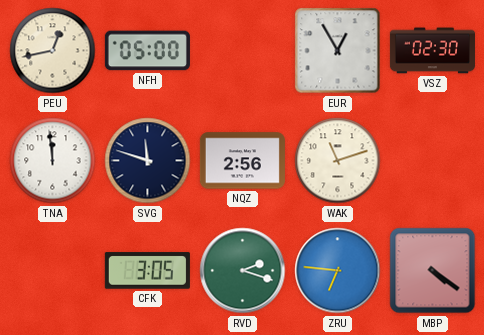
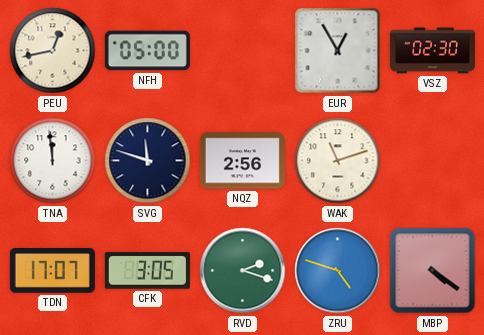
TDN: none -> 17:07 (52, 271)
ZRU: 6:46 -> 4:48 (338, 271)
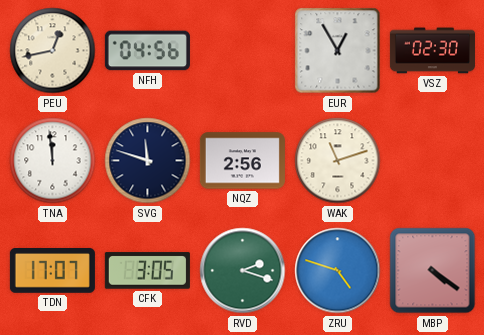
NFH: 05:00 -> 04:56 (147, 51)
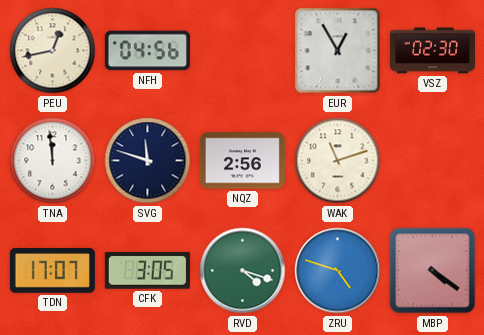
RVD: 2:18 -> 4:18 (243, 271)
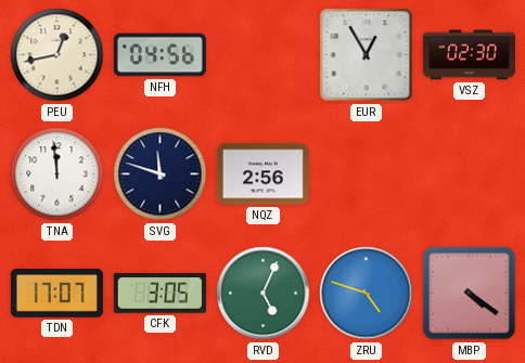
WAK: 11:12 -> none (338, 161)
RVD: 4:18 -> 5:04 (264, 294)
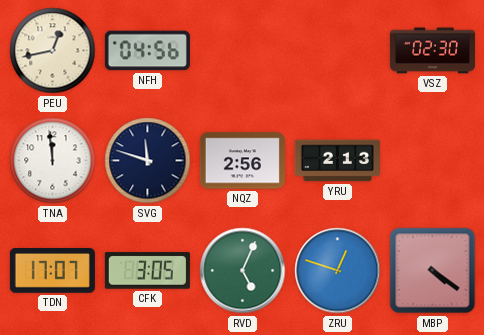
EUR: 12:55 -> none (367, 55)
YRU: none -> 2:13 (337, 161)
ZRU: 4:48 -> 12:48 (338, 271)
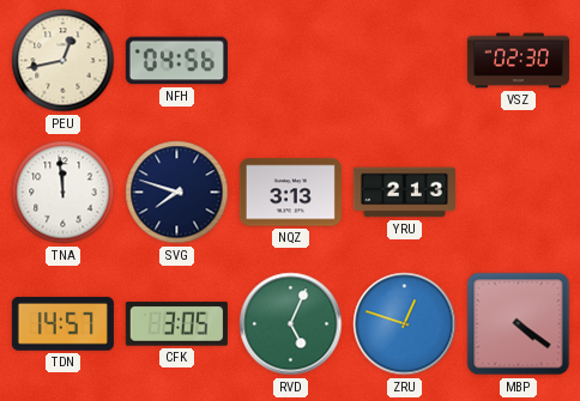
SVG: 11:48 -> 7:48 (177, 193)
NQZ: 2:56 -> 3:13 (290, 193)
TDN: 17:07 -> 14:57 (62, 324)
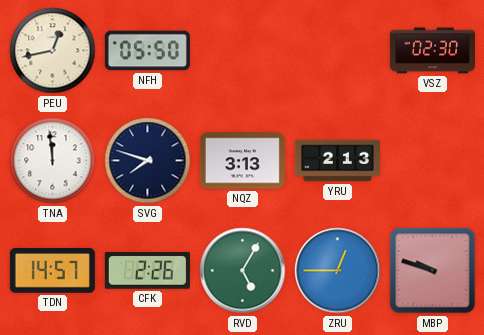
NFH: 04:56 -> 05:50 (147, 51)
CFK: 3:05 -> 2:26 (147, 271)
RVD: 5:04 -> 5:05 (243, 271)
ZRU: 12:48 -> 12:45 (338, 271)
MBP: 4:21 -> 9:48 (433, 271)
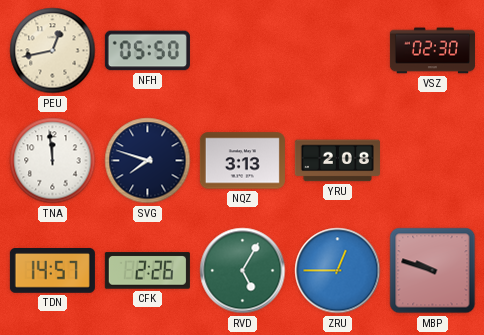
YRU: 2:13 -> 2:08 (337, 161)
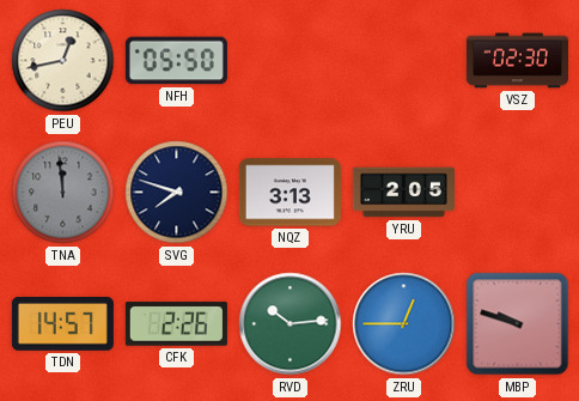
TNA dial: white -> grey (63, 193)
YRU: 2:08 -> 2:05 (403, 193)
RVD: 5:05 -> 10:14 (291, 324)
